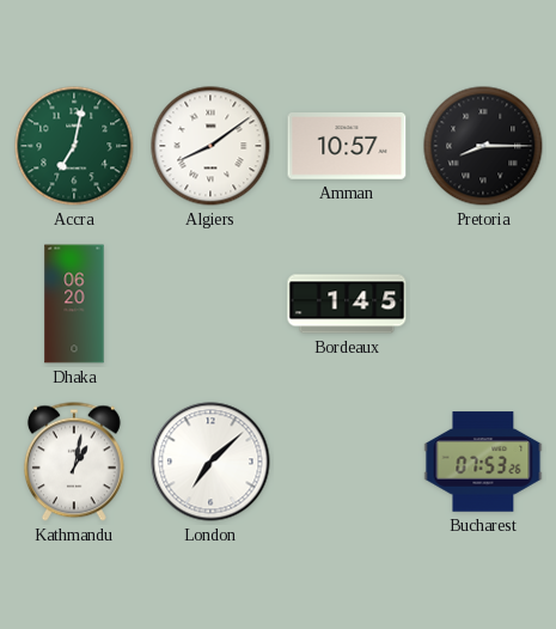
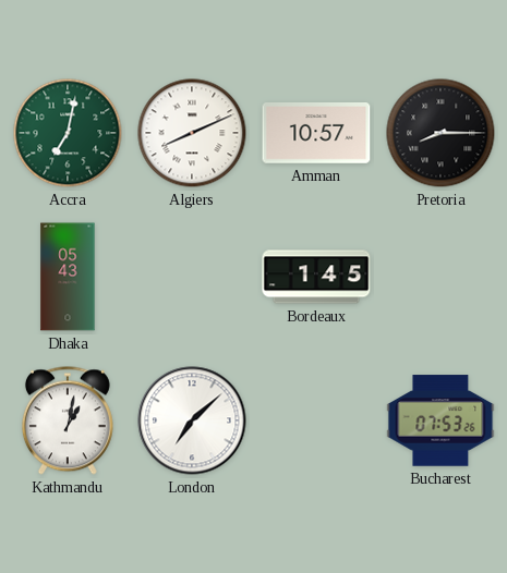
Algiers: 8:09 -> 8:11 (192, 133)
Dhaka: 06:20 -> 05:43 (68, 277)
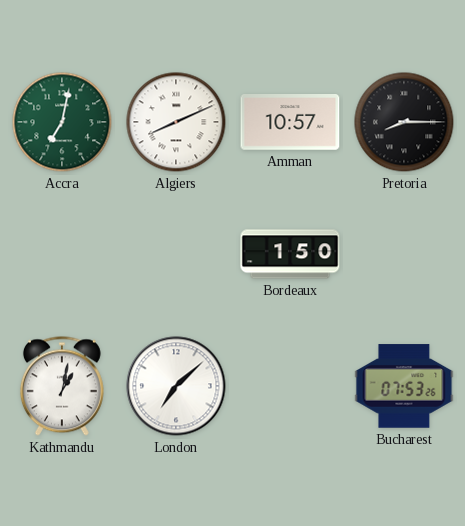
Dhaka: 05:43 -> none (68, 277)
Bordeaux: 1:45 -> 1:50 (290, 254)
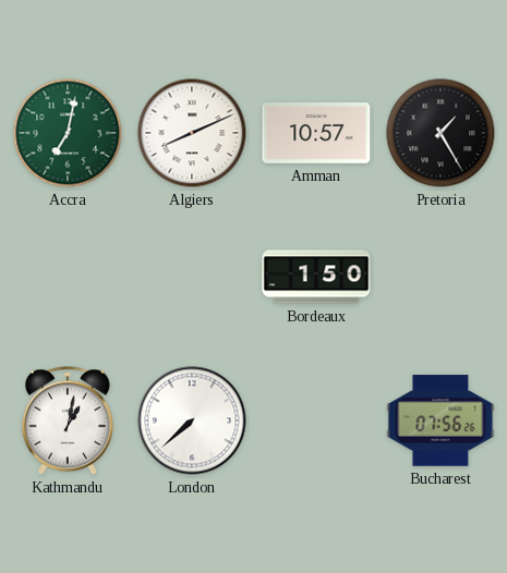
Pretoria: 8:15 -> 1:25 (440, 133)
London: 7:08 -> 7:38 (192, 420)
Bucharest: 07:53 -> 07:56 (440, 420)
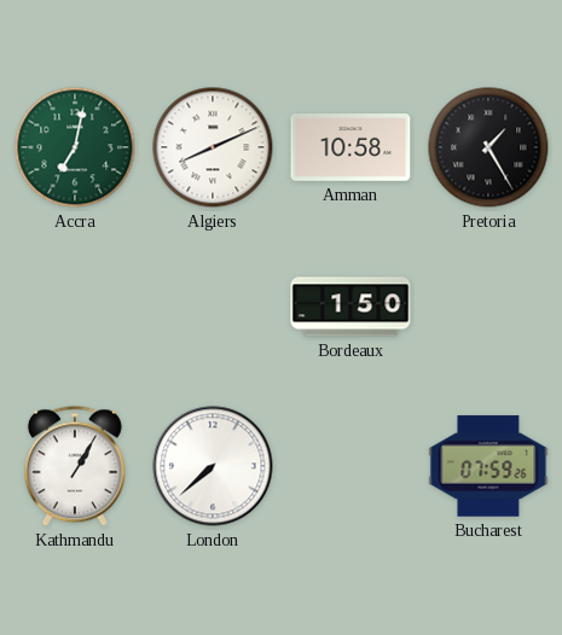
Amman: 10:57 -> 10:58 (350, 148)
Kathmandu: 1:02 -> 1:05 (75, 466)
Bucharest: 07:56 -> 07:59 (488, 466)
